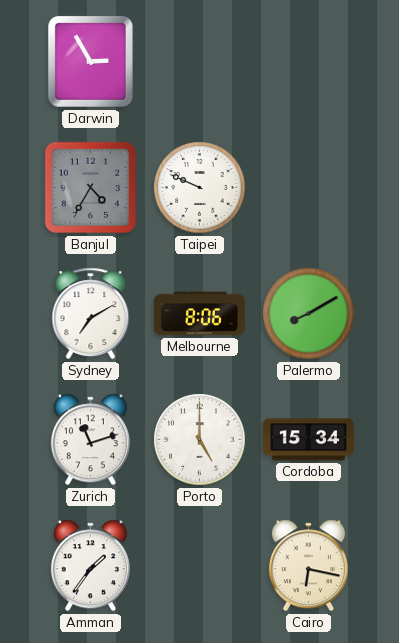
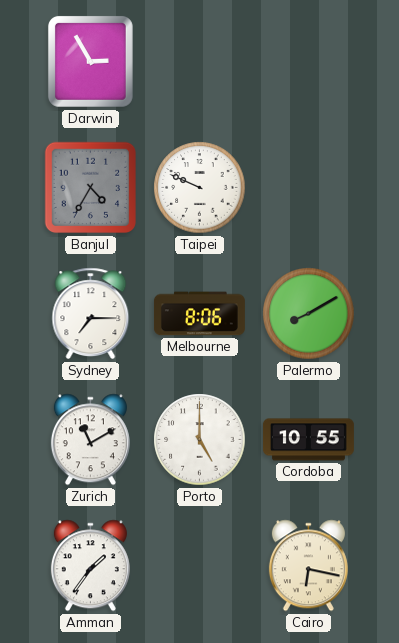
Sydney: 7:10 -> 7:15 (91, 314)
Zurich: 11:12 -> 11:10 (90, 440)
Cordoba: 15:34 -> 10:55 (308, 440)
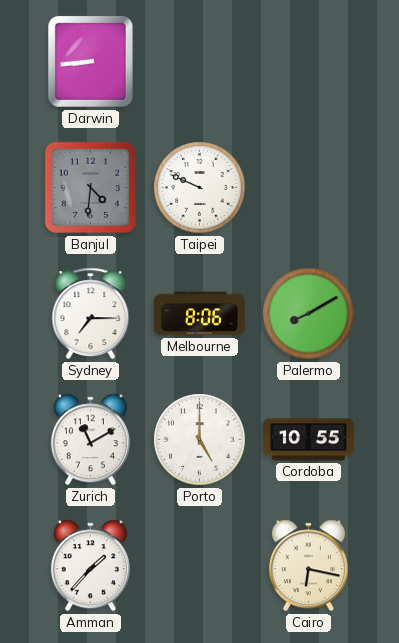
Darwin: 2:55 -> 8:44 (90, 61)
Banjul: 4:35 -> 4:31 (91, 188)
Amman: 1:36 -> 1:37 (90, 566)
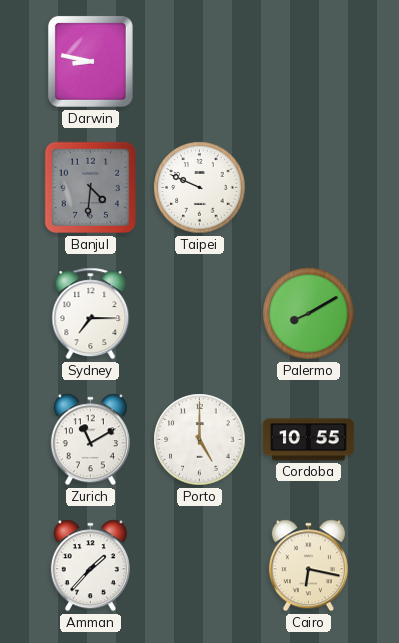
Darwin: 8:44 -> 8:47 (90, 61)
Melbourne: 8:06 -> none (199, 314)
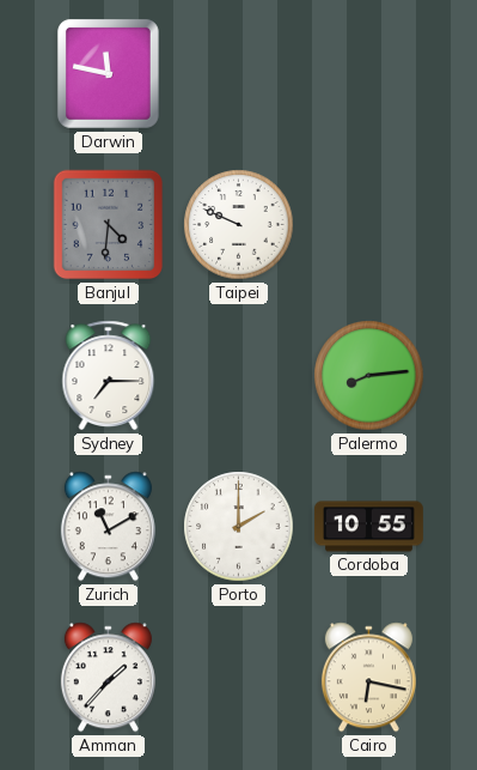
Darwin: 8:47 -> 11:47 (108, 73)
Palermo: 8:10 -> 8:14 (369, 376)
Porto: 5:00 -> 2:00 (239, 527)
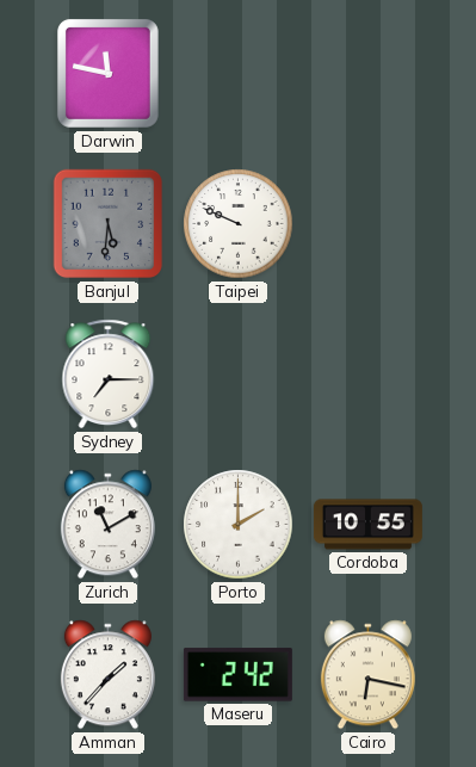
Banjul: 4:31 -> 5:31 (109, 224)
Palermo: 8:14 -> none (369, 376)
Maseru: none -> 2:42 (237, 675)
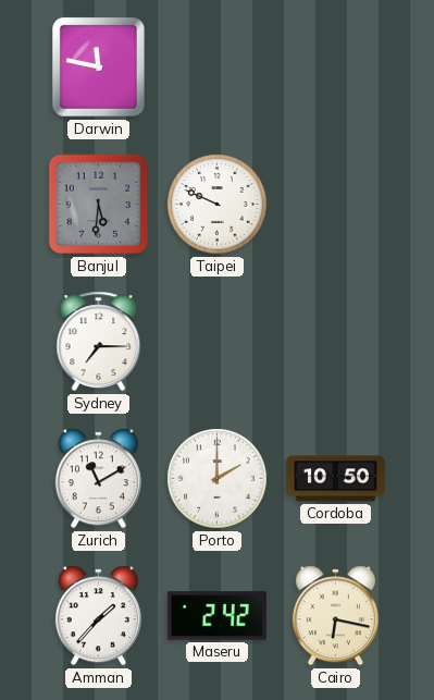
Cordoba: 10:55 -> 10:50 (335, 479)
